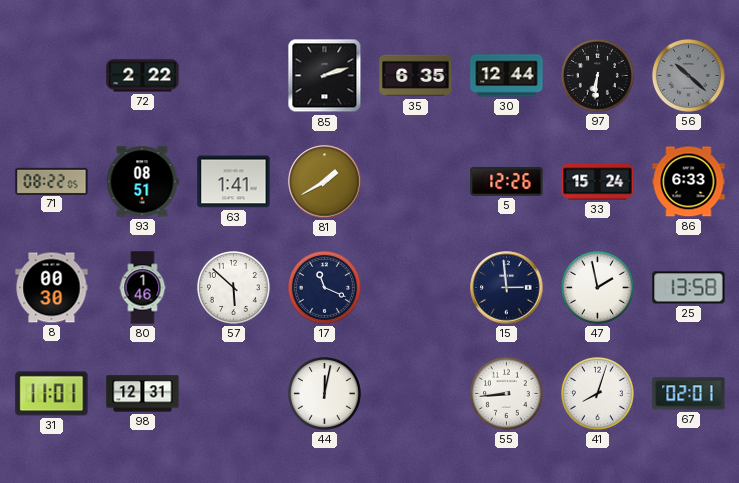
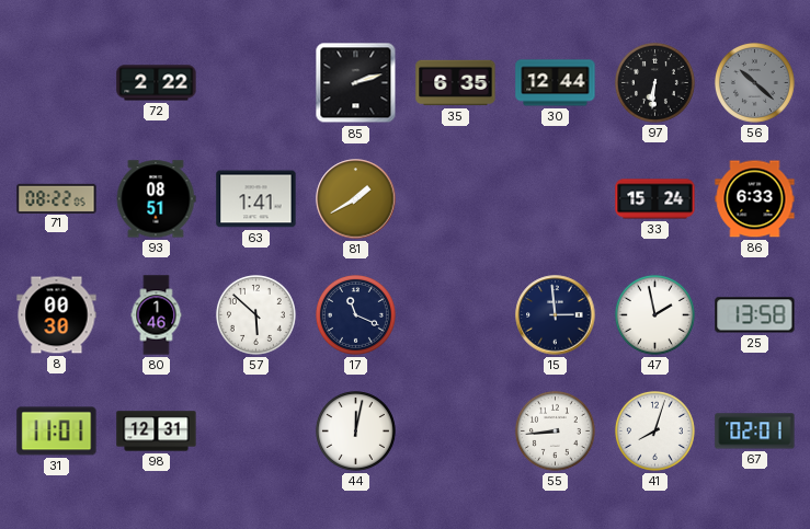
5: 12:26 -> none (507, 181)
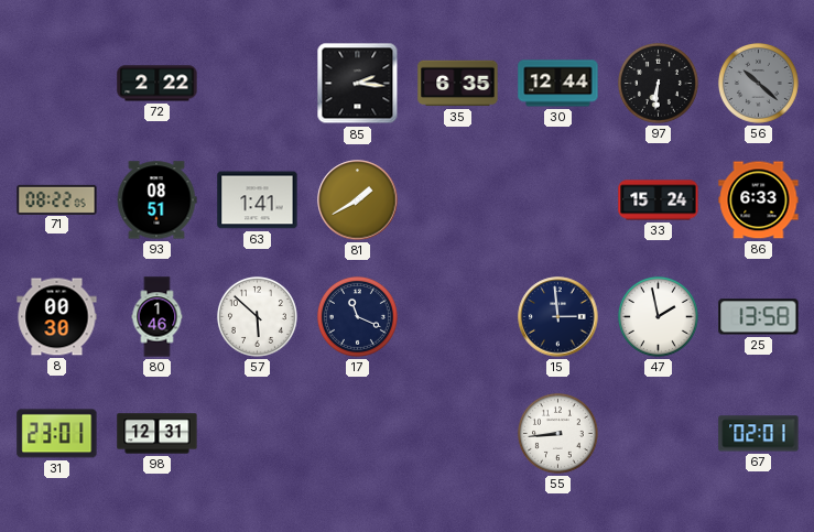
85: 2:12 -> 2:16 (358, 84)
31: 11:01 -> 23:01 (57, 434)
44: 12:02 -> none (355, 430)
41: 8:03 -> none (654, 430)
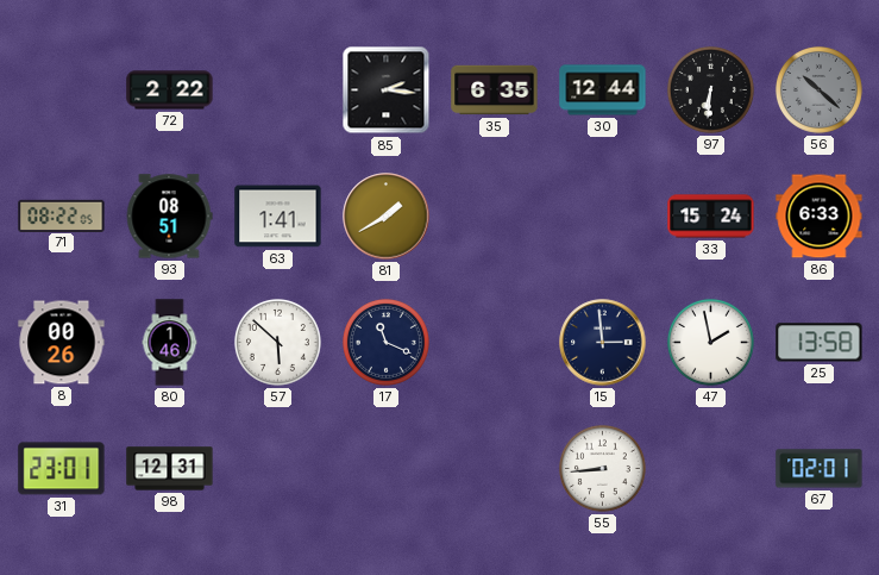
8: 00:30 -> 00:26 (62, 343)
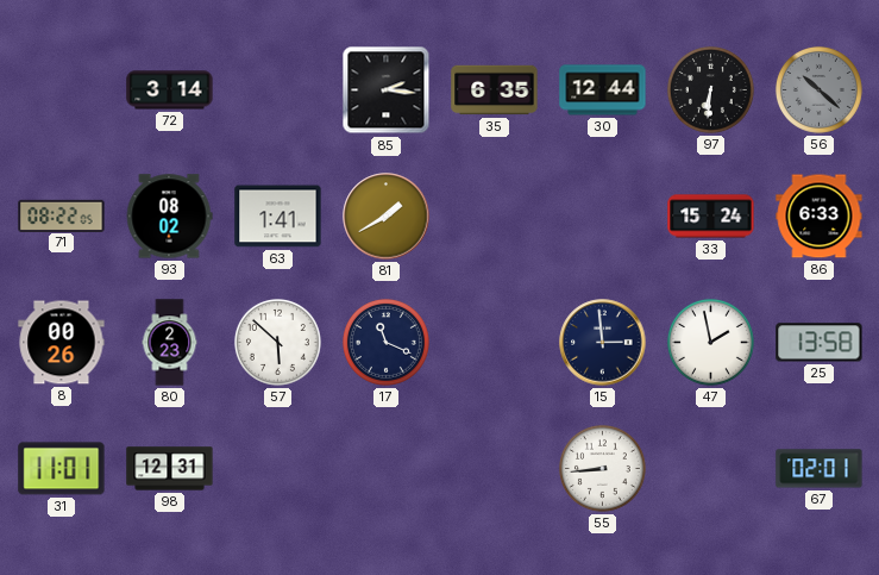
72: 2:22 -> 3:14 (170, 90)
93: 08:51 -> 08:02 (169, 217)
80: 1:46 -> 2:23 (170, 343)
31: 23:01 -> 11:01 (62, 469)
